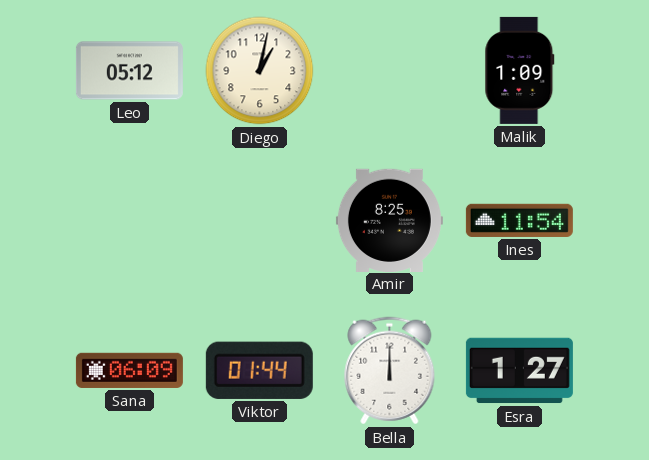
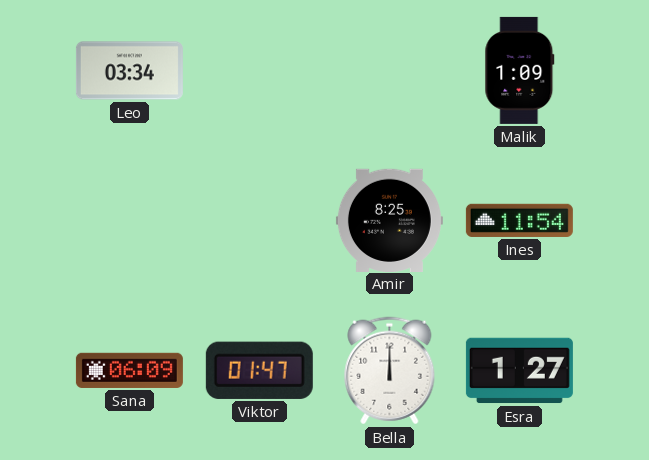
Leo: 05:12 -> 03:34 (129, 71)
Diego: 1:02 -> none (260, 71)
Viktor: 01:44 -> 01:47 (259, 370)
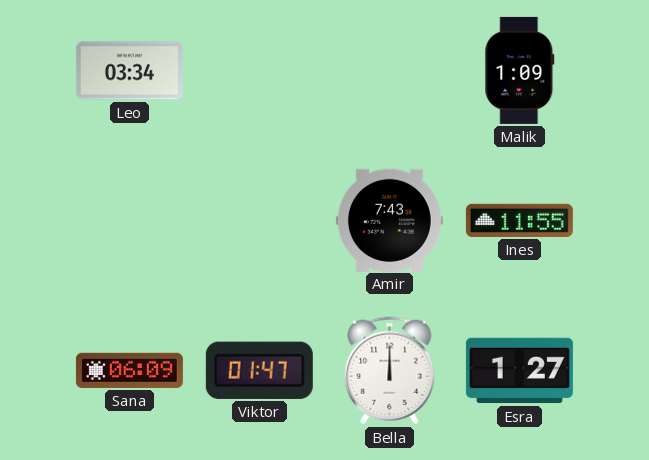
Amir: 8:25 -> 7:43 (389, 220)
Ines: 11:54 -> 11:55 (519, 220)
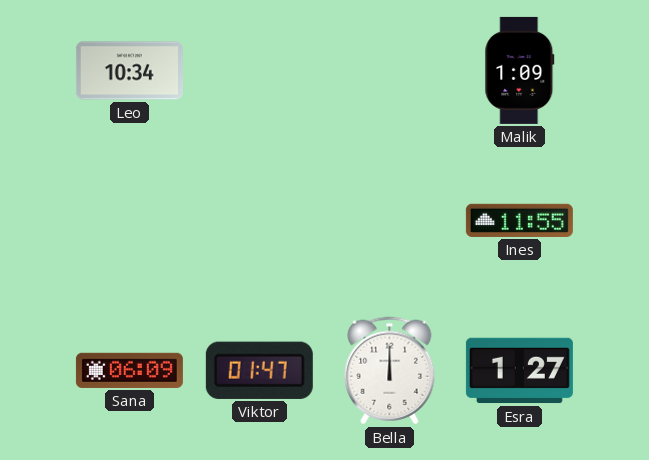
Leo: 03:34 -> 10:34 (129, 71)
Amir: 7:43 -> none (389, 220)
